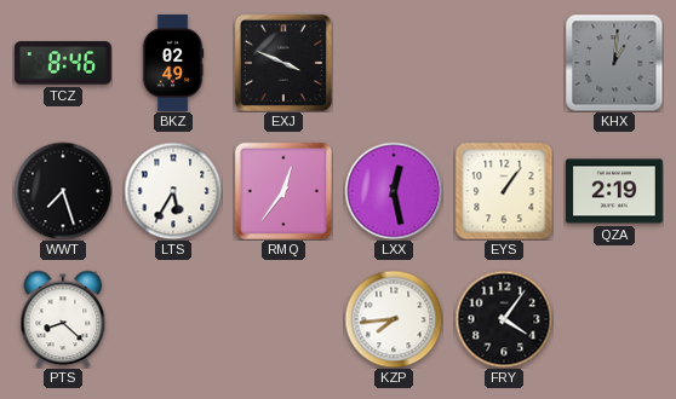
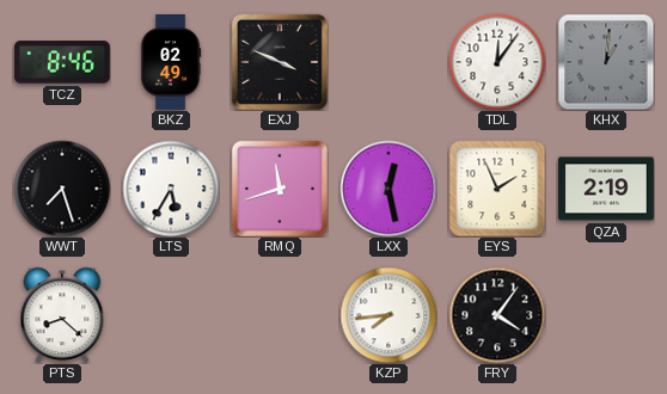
TDL: none -> 12:06 (497, 62)
RMQ: 12:36 -> 11:42 (280, 189)
EYS: 1:06 -> 1:56 (497, 189)
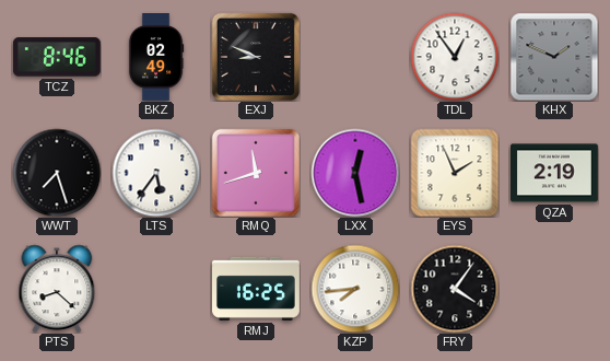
EXJ: 3:49 -> 8:49 (256, 57)
TDL: 12:06 -> 12:54 (455, 57)
KHX: 1:01 -> 1:49 (554, 57)
LTS: 5:35 -> 5:36 (156, 173)
RMJ: none -> 16:25 (257, 289)
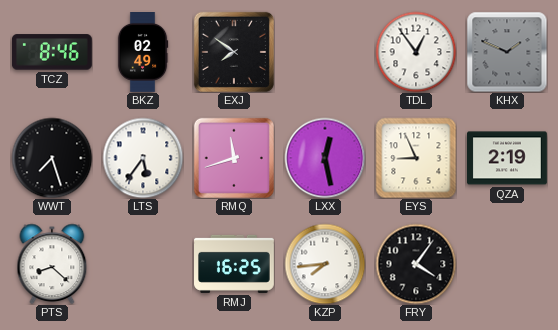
EXJ: 8:49 -> 7:51 (234, 52)
EYS: 1:56 -> 8:56 (416, 158)
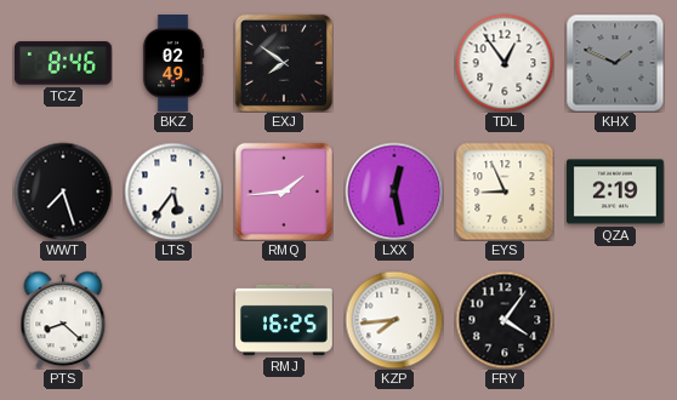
RMQ: 11:42 -> 1:44 (284, 192)
